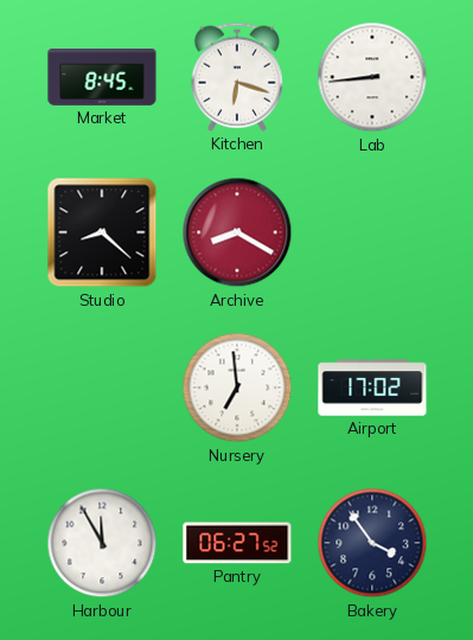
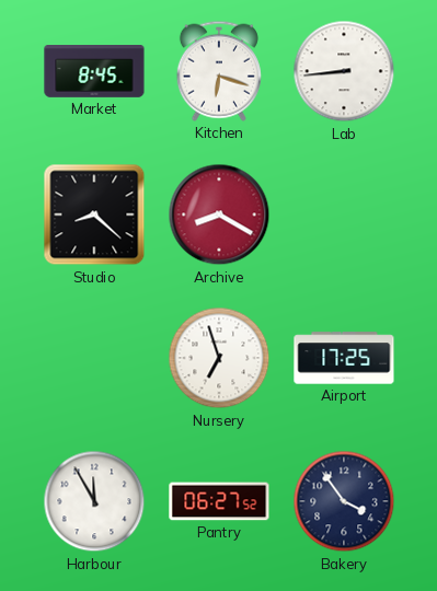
Nursery: 6:59 -> 6:57 (219, 358)
Airport: 17:02 -> 17:25 (344, 358)
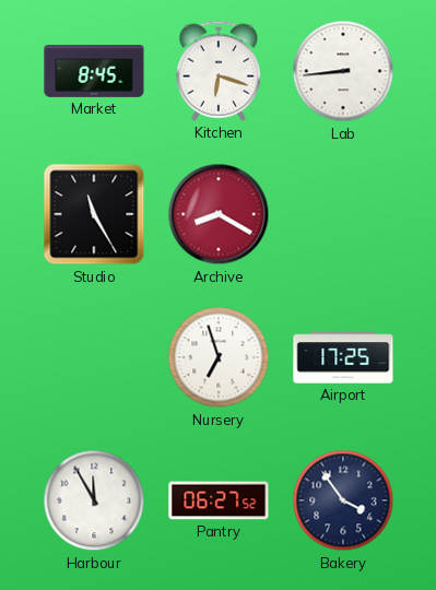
Studio: 8:22 -> 11:25 (94, 214)
